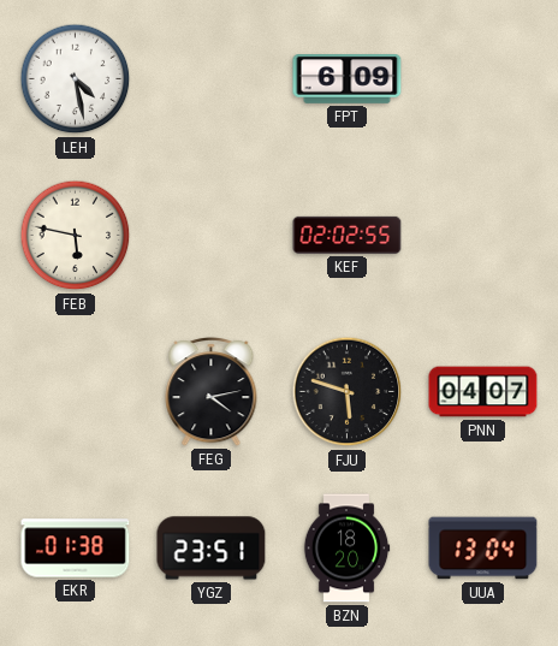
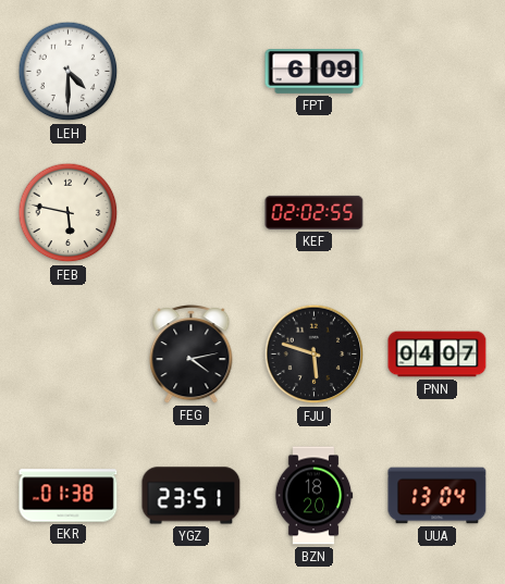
LEH: 4:28 -> 4:30 (69, 72)
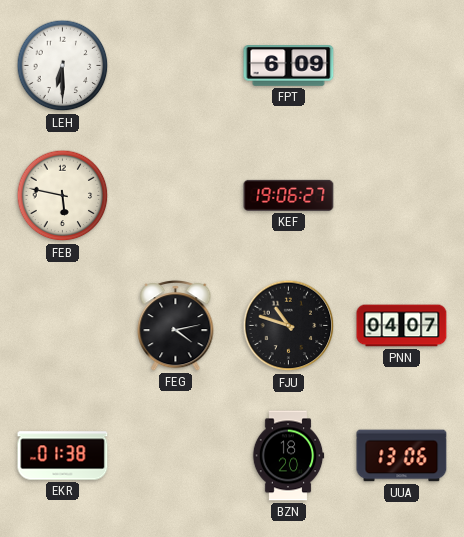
LEH: 4:30 -> 6:30 (63, 66)
KEF: 02:02 -> 19:06 (289, 195)
FJU: 5:48 -> 10:48 (289, 326)
YGZ: 23:51 -> none (192, 496)
UUA: 13:04 -> 13:06 (402, 456)
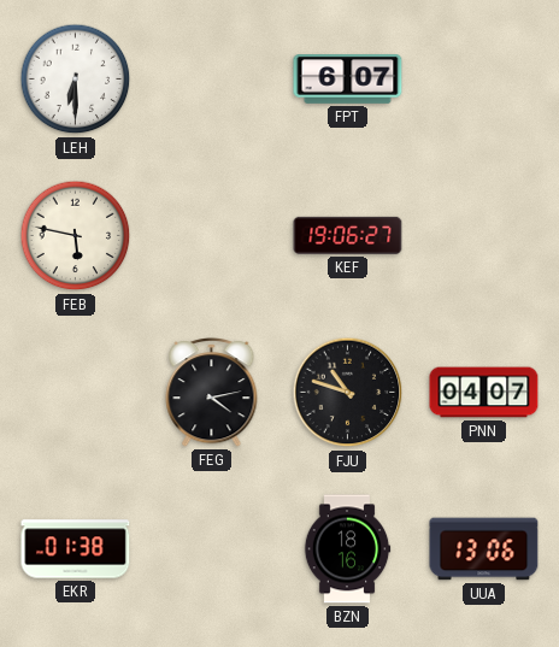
FPT: 6:09 -> 6:07 (348, 80)
BZN: 18:20 -> 18:16 (347, 549)
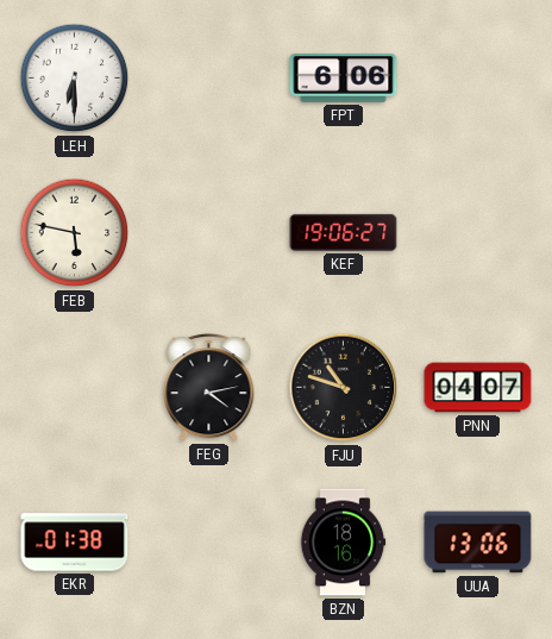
FPT: 6:07 -> 6:06 (344, 79)
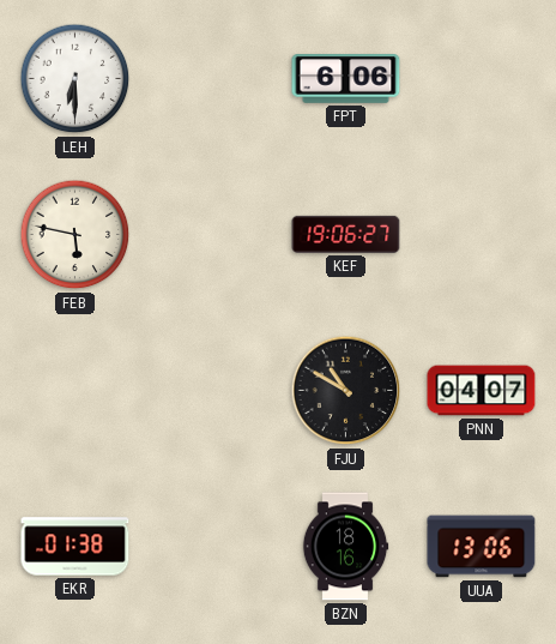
FEG: 4:13 -> none (209, 388)
FJU: 10:48 -> 10:50 (346, 391)
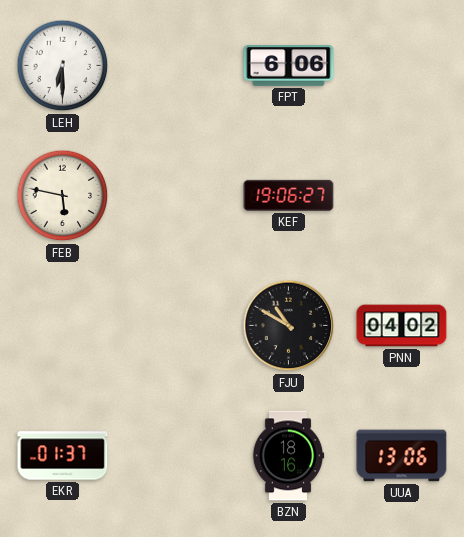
PNN: 04:07 -> 04:02 (402, 326)
EKR: 01:38 -> 01:37 (63, 456)
